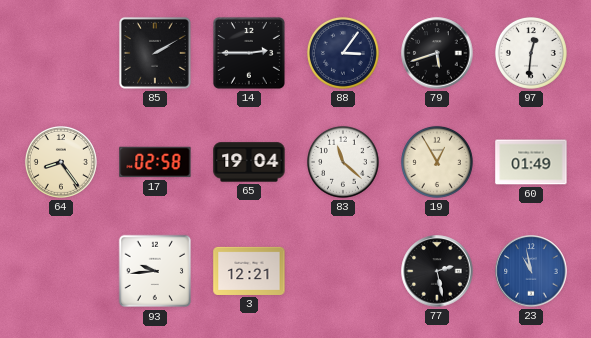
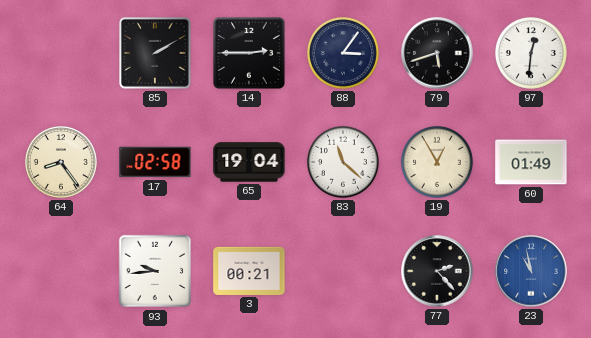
3: 12:21 -> 00:21 (249, 271)
77: 2:28 -> 2:23 (437, 271)
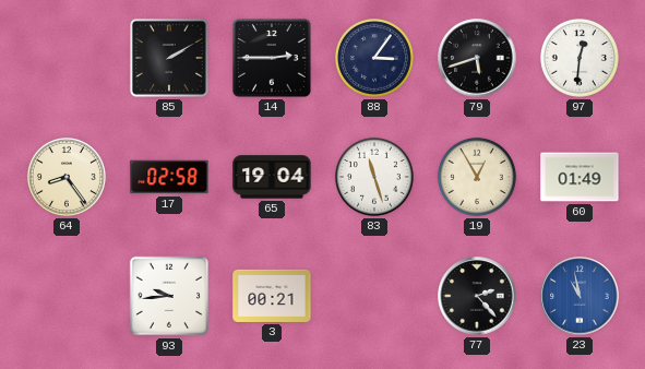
83: 11:22 -> 11:27 (374, 177)
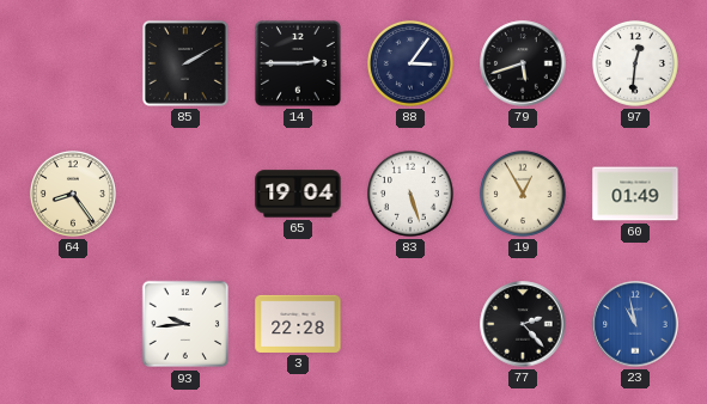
17: 02:58 -> none (169, 177)
83: 11:27 -> 5:27 (410, 194)
3: 00:21 -> 22:28 (298, 324)
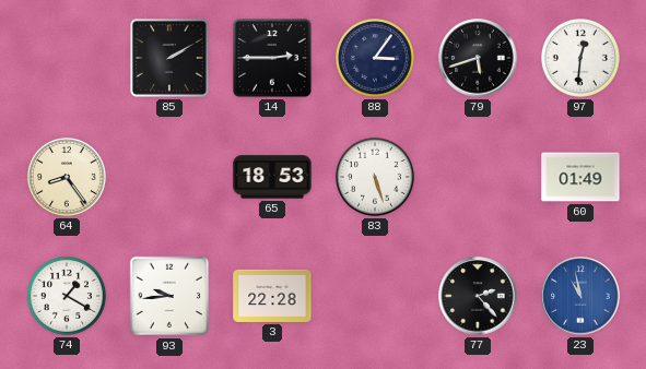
65: 19:04 -> 18:53 (272, 177)
19: 12:55 -> none (523, 194)
74: none -> 1:20 (67, 296)
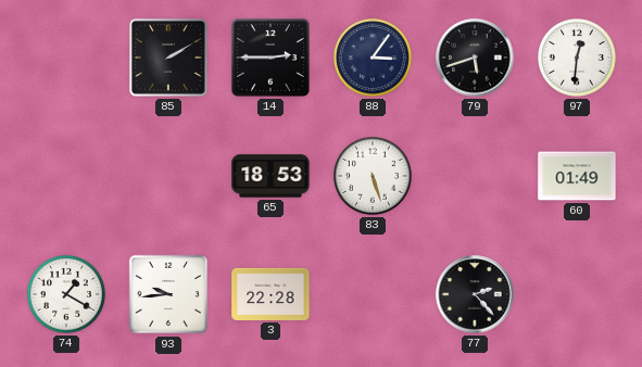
64: 8:24 -> none (67, 177)
23: 10:58 -> none (580, 296)
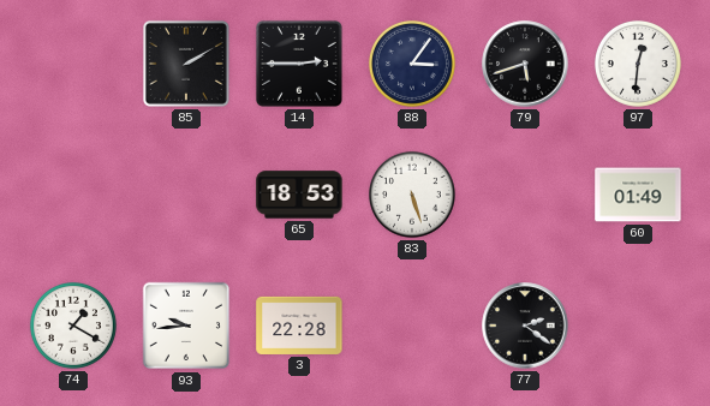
77: 2:23 -> 2:21 (525, 326)
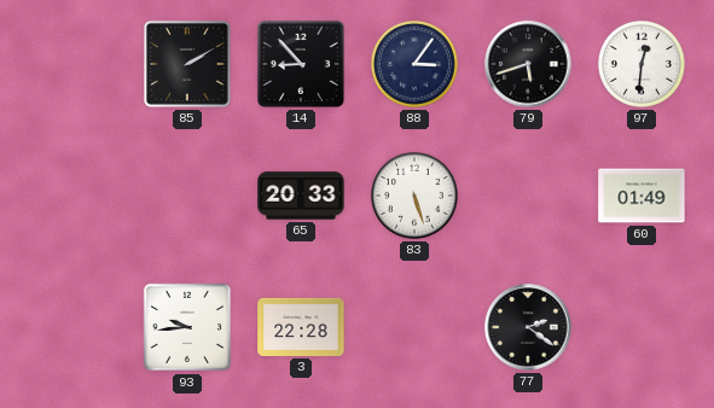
14: 2:45 -> 8:53 (301, 64)
65: 18:53 -> 20:33 (301, 196)
74: 1:20 -> none (73, 326)
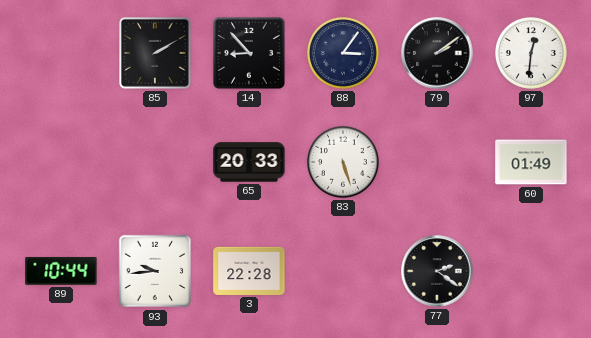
79: 5:42 -> 2:09 (437, 53)
89: none -> 10:44 (61, 271)
